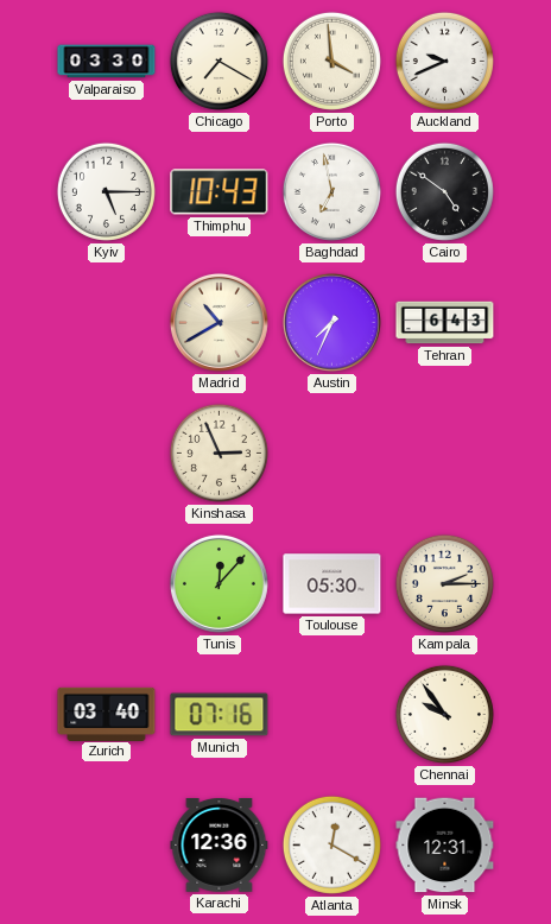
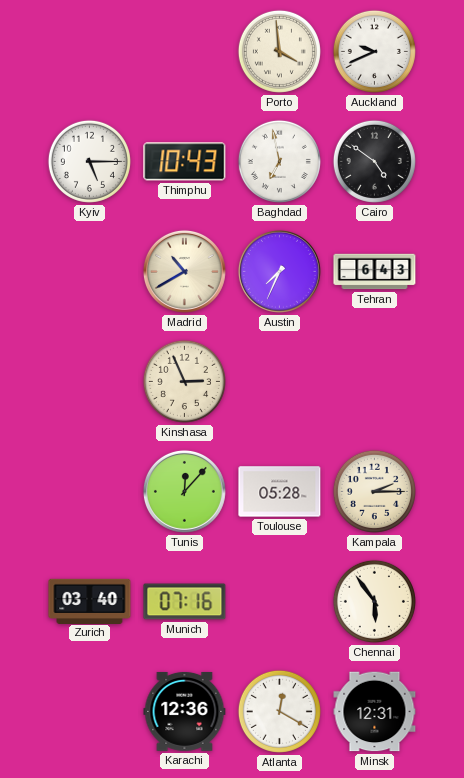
Valparaiso: 03:30 -> none (107, 62)
Chicago: 7:20 -> none (218, 61)
Toulouse: 05:30 -> 05:28 (280, 492)
Chennai: 9:54 -> 5:54 (374, 601)
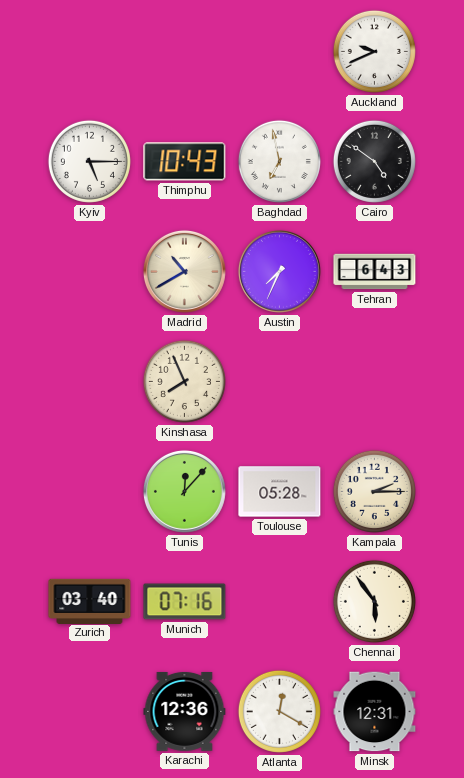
Porto: 3:59 -> none (279, 51)
Kinshasa: 2:56 -> 7:56 (184, 381)
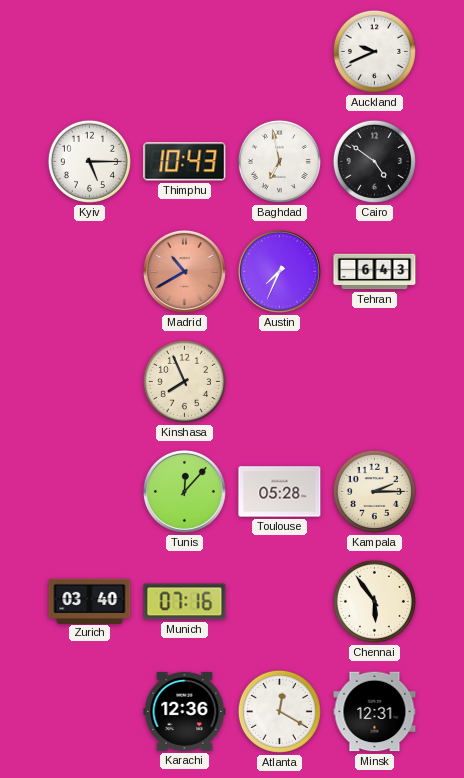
Madrid dial: cream -> salmon (184, 271)
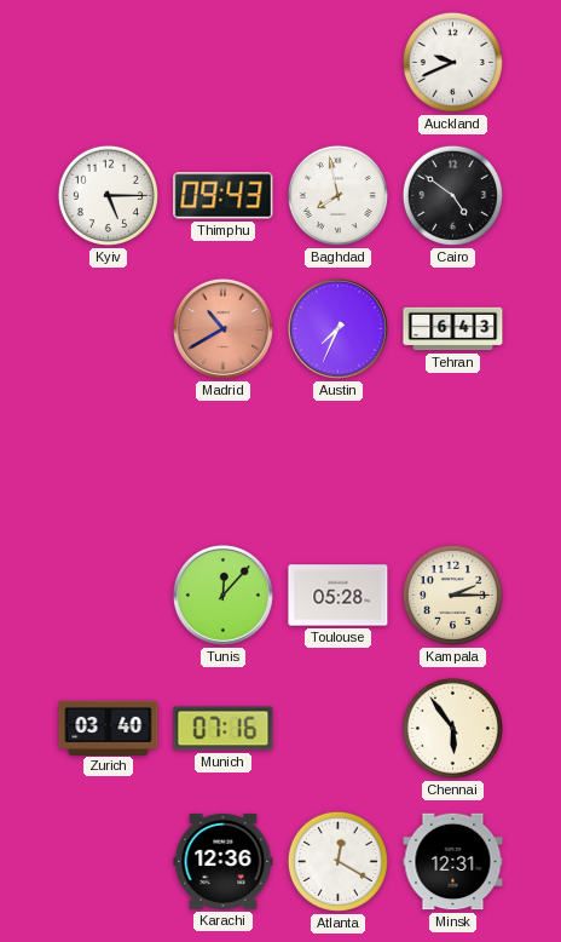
Thimphu: 10:43 -> 09:43 (224, 196)
Baghdad: 6:58 -> 7:58 (337, 195)
Kinshasa: 7:56 -> none (184, 381)
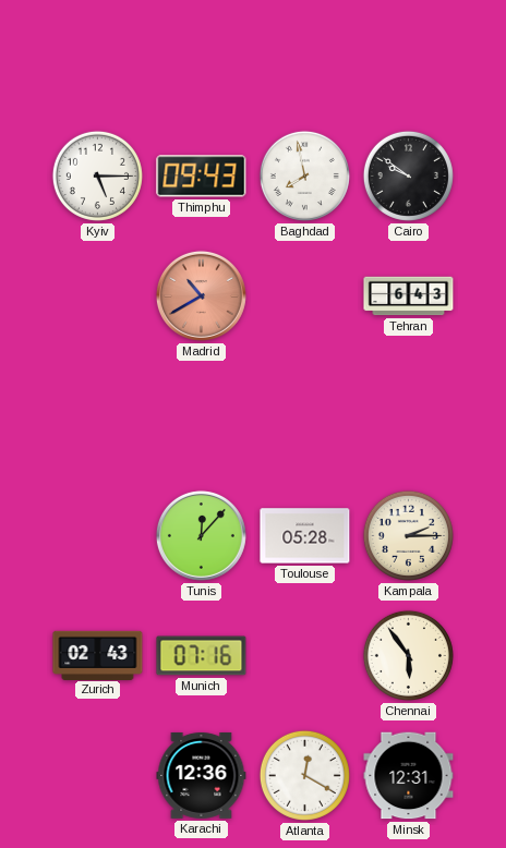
Auckland: 9:41 -> none (452, 62)
Cairo: 4:51 -> 9:51 (408, 175)
Austin: 7:34 -> none (337, 328)
Zurich: 03:40 -> 02:43 (98, 655)
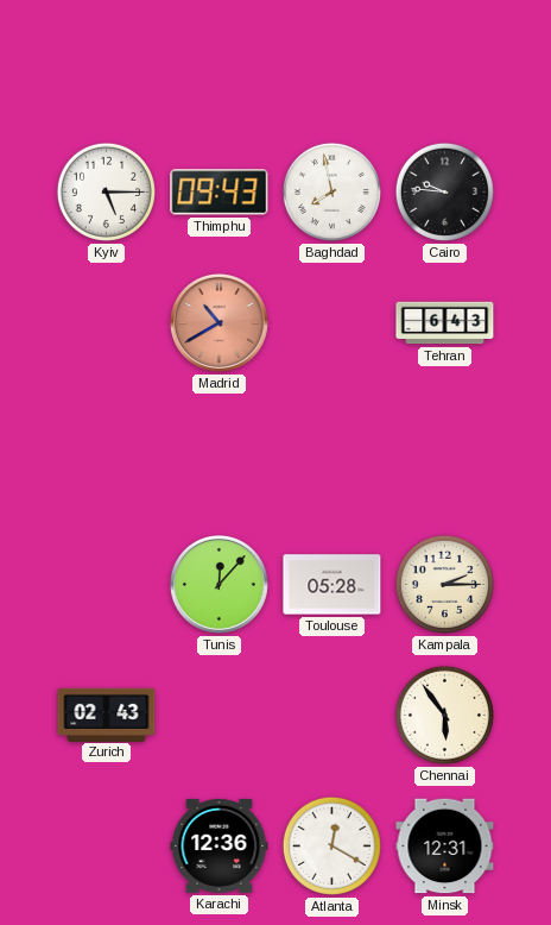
Cairo: 9:51 -> 9:46 (444, 191)
Munich: 07:16 -> none (202, 656)
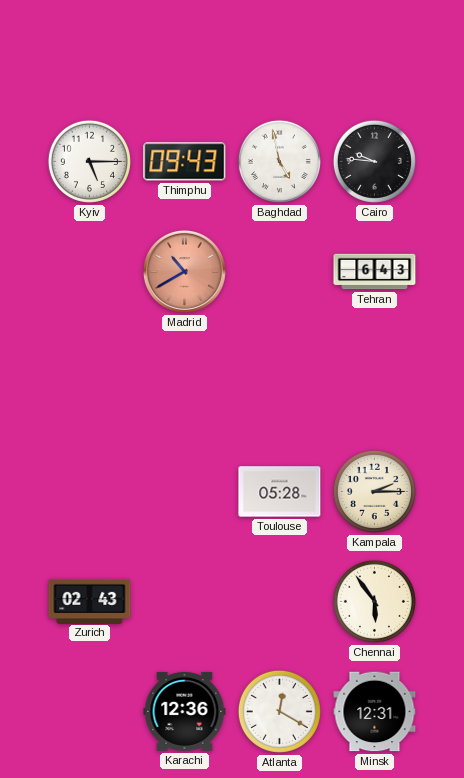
Baghdad: 7:58 -> 4:58 (279, 161)
Tunis: 12:07 -> none (218, 584)
